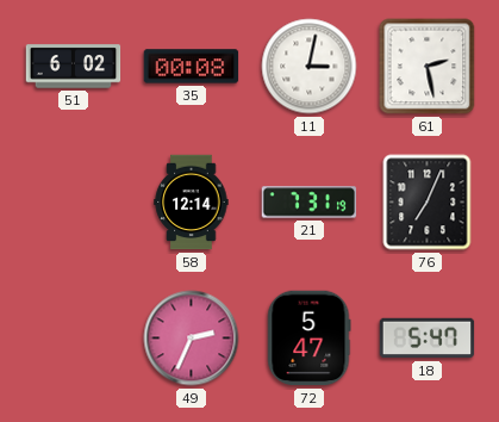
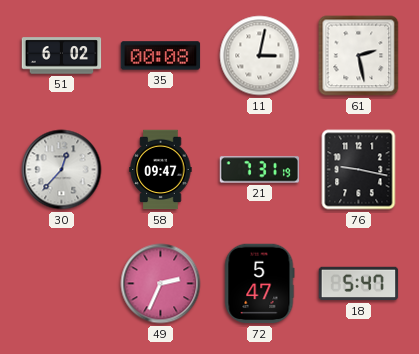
30: none -> 12:37 (62, 170)
58: 12:14 -> 09:47 (161, 170)
76: 7:04 -> 9:17 (359, 170)
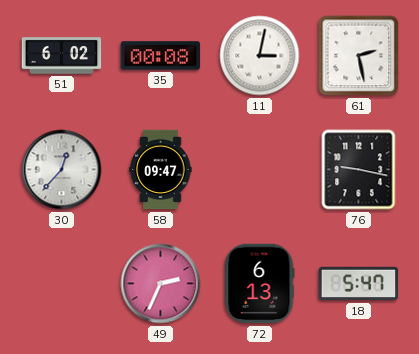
21: 7:31 -> none (260, 170)
72: 5:47 -> 6:13 (260, 284)
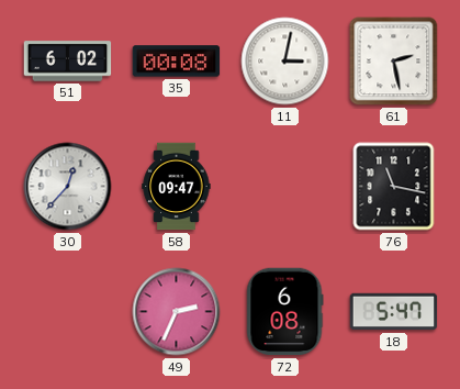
76: 9:17 -> 11:17 (394, 187)
72: 6:13 -> 6:08 (285, 312)
